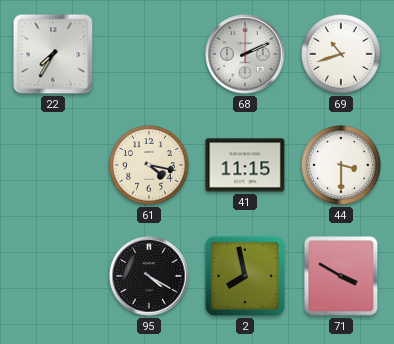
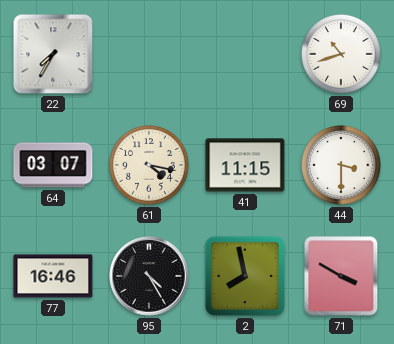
68: 2:11 -> none (245, 54)
64: none -> 03:07 (53, 165)
77: none -> 16:46 (53, 276)
95: 4:20 -> 4:25 (149, 276)
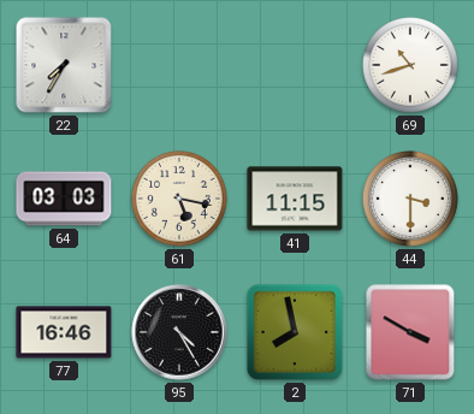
64: 03:07 -> 03:03 (64, 199)
61: 4:17 -> 5:17 (180, 200)
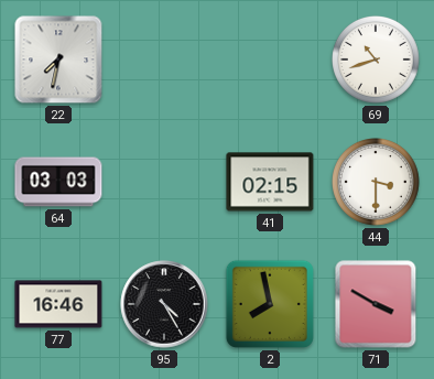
22: 7:35 -> 7:32 (58, 59)
61: 5:17 -> none (180, 200)
41: 11:15 -> 02:15 (270, 182)
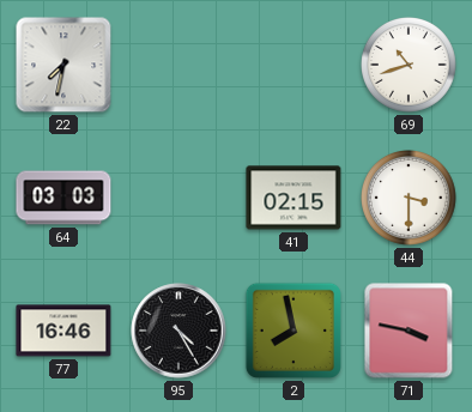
71: 3:50 -> 3:47 (409, 331)
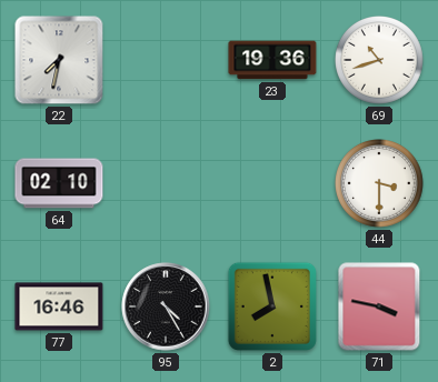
23: none -> 19:36 (272, 60)
64: 03:03 -> 02:10 (59, 183)
41: 02:15 -> none (294, 198)
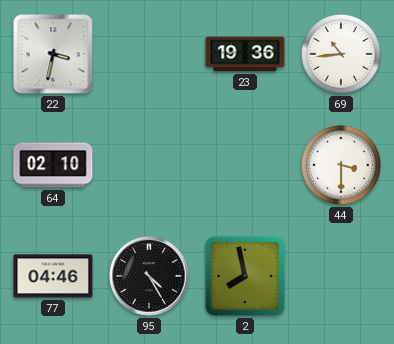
22: 7:32 -> 3:32 (53, 54)
69: 10:42 -> 10:44 (342, 55)
77: 16:46 -> 04:46 (53, 276)
71: 3:47 -> none (379, 306)
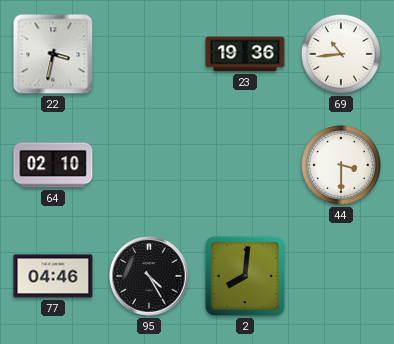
2: 7:58 -> 8:01 (245, 276)
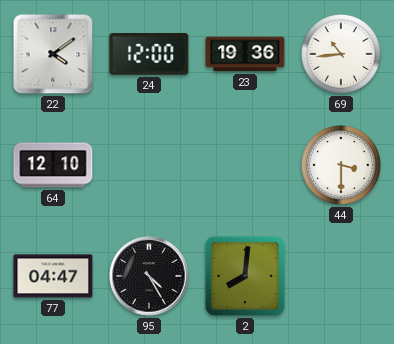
22: 3:32 -> 4:09 (53, 54)
24: none -> 12:00 (149, 55)
64: 02:10 -> 12:10 (53, 165)
77: 04:46 -> 04:47 (53, 276)
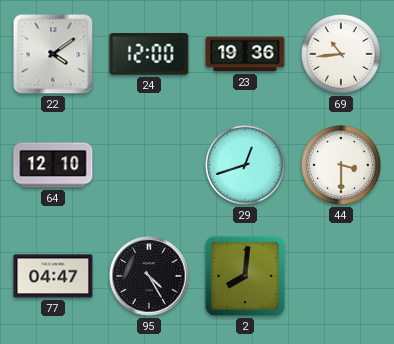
29: none -> 12:42 (246, 166)
